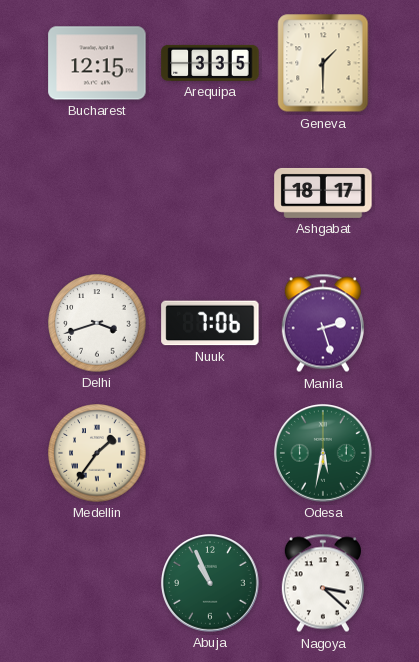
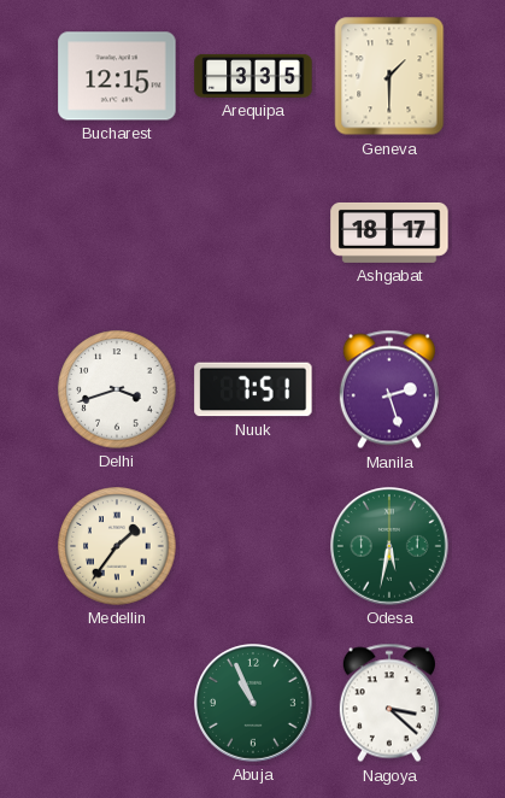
Nuuk: 7:06 -> 7:51 (253, 389)
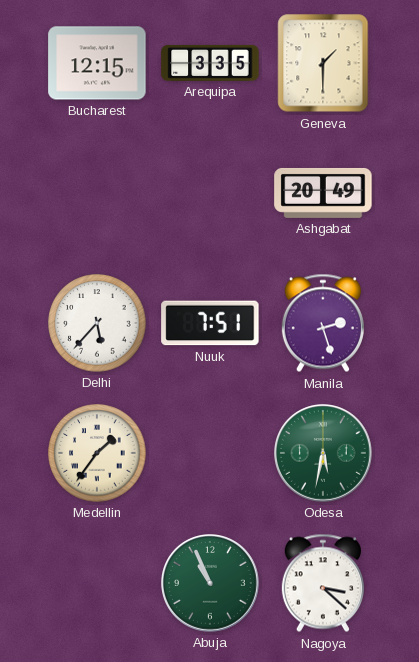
Ashgabat: 18:17 -> 20:49 (323, 193)
Delhi: 3:42 -> 5:37 (97, 323)
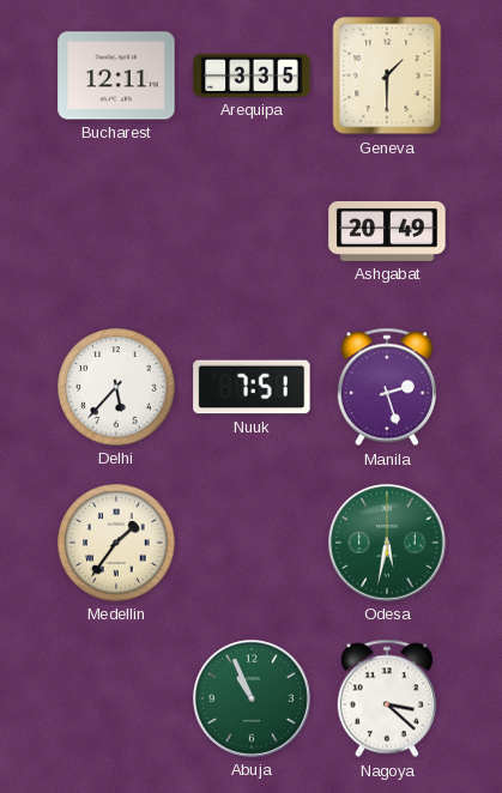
Bucharest: 12:15 -> 12:11 (116, 75)
